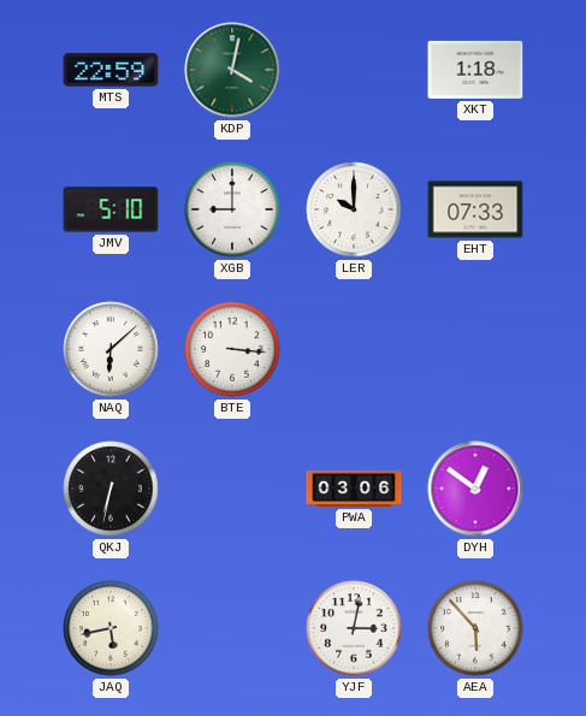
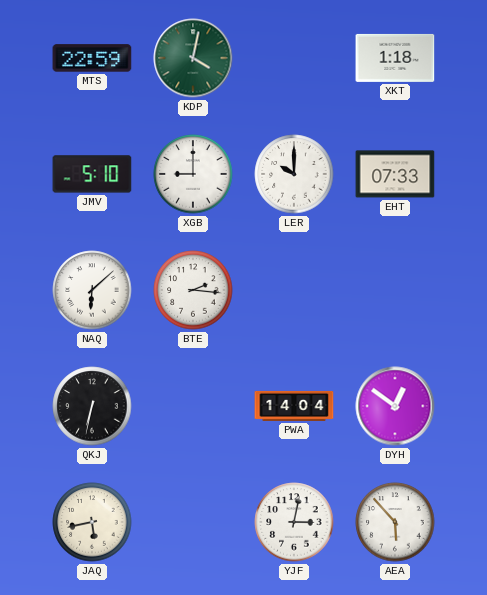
BTE: 3:16 -> 2:16 (193, 290)
PWA: 03:06 -> 14:04 (294, 406)
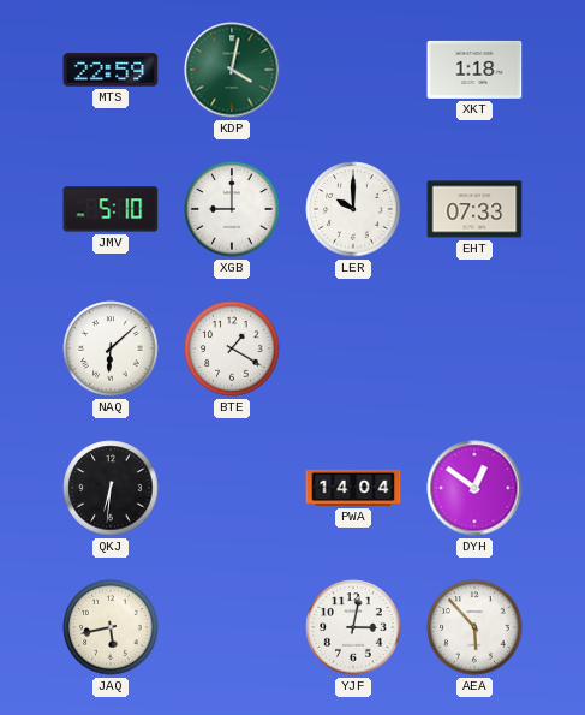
BTE: 2:16 -> 1:20 (232, 348)
QKJ: 6:32 -> 6:31 (111, 488)
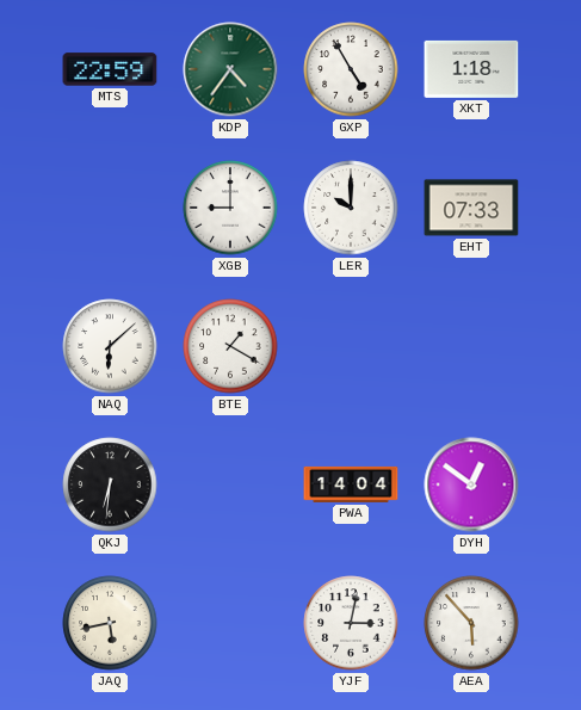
KDP: 4:02 -> 4:36 (230, 69)
GXP: none -> 4:55 (351, 69)
JMV: 5:10 -> none (111, 209)
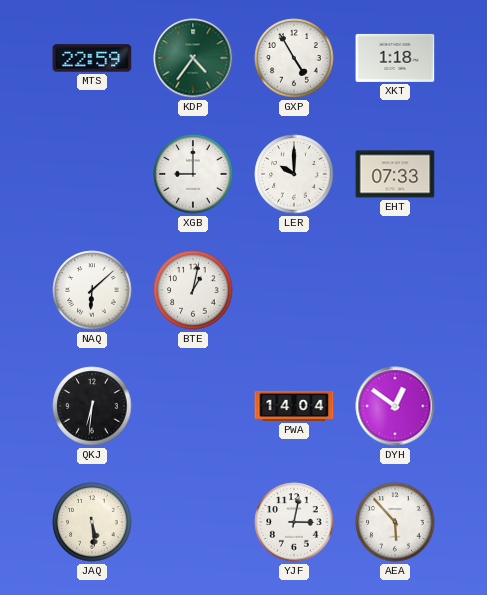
BTE: 1:20 -> 1:02 (193, 290)
JAQ: 5:43 -> 5:29 (92, 522)
